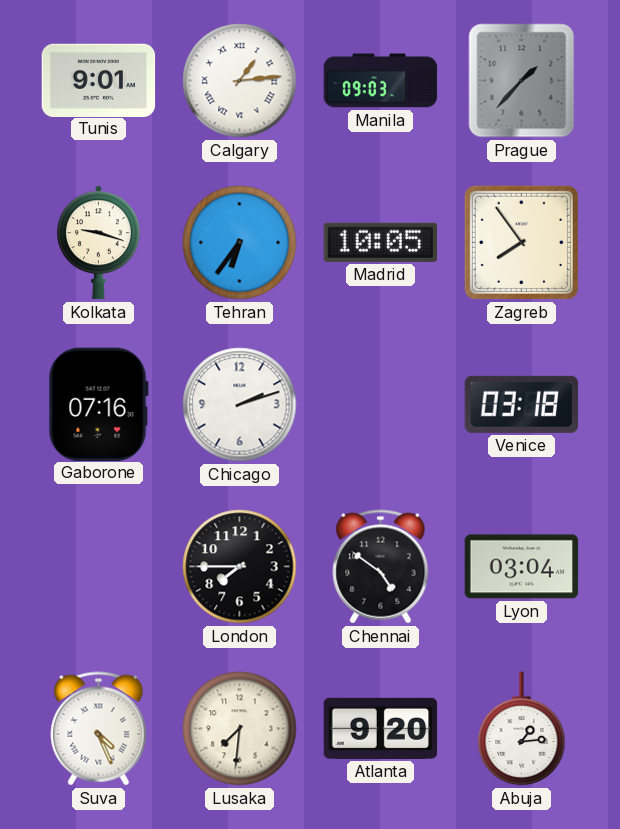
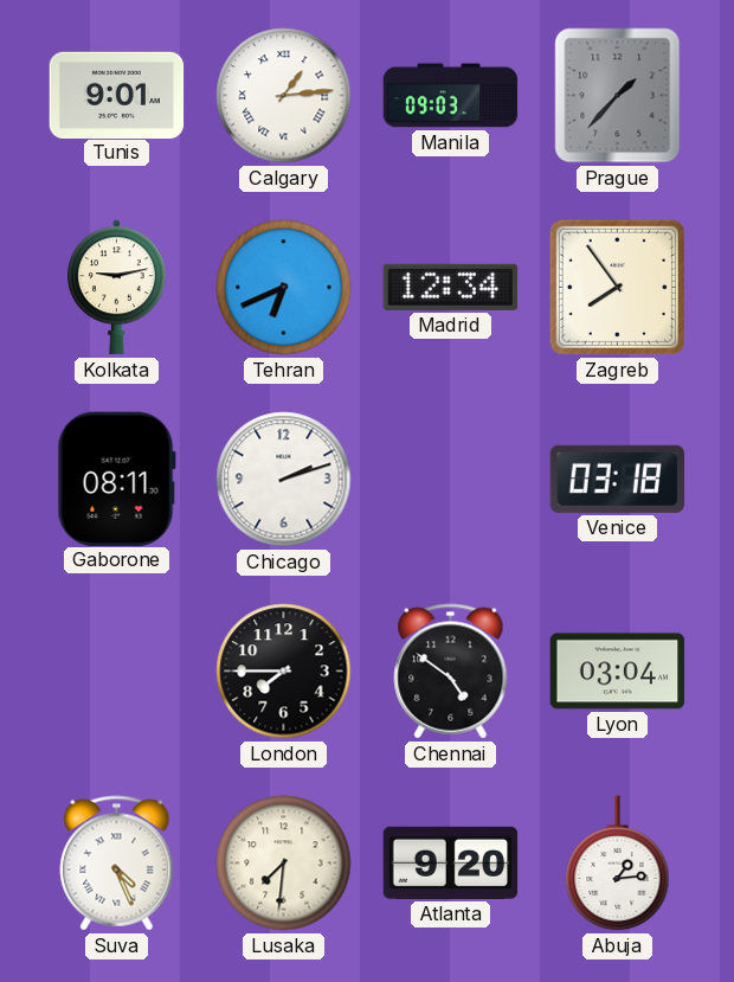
Kolkata: 9:18 -> 9:13 (117, 288)
Tehran: 6:36 -> 6:41 (284, 288)
Madrid: 10:05 -> 12:34 (451, 287)
Gaborone: 07:16 -> 08:11 (116, 479)
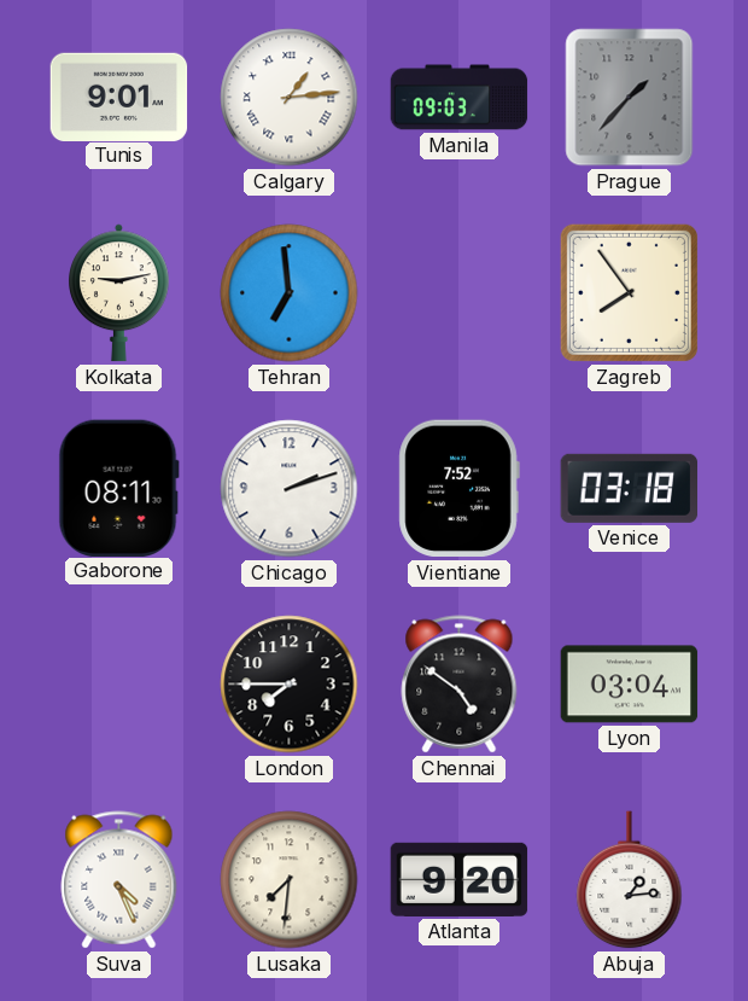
Tehran: 6:41 -> 6:59 (290, 293)
Madrid: 12:34 -> none (451, 287)
Vientiane: none -> 7:52 (458, 489)
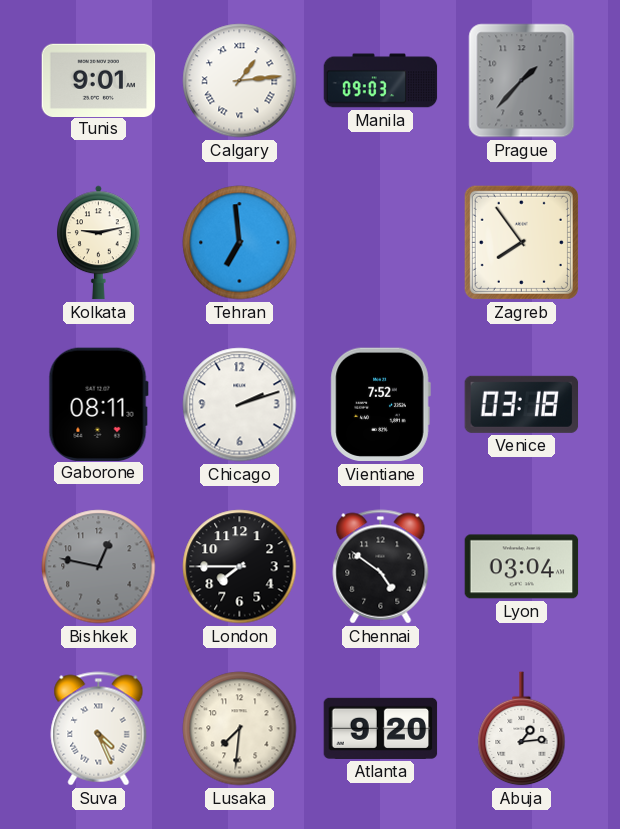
Bishkek: none -> 12:47 (99, 567)
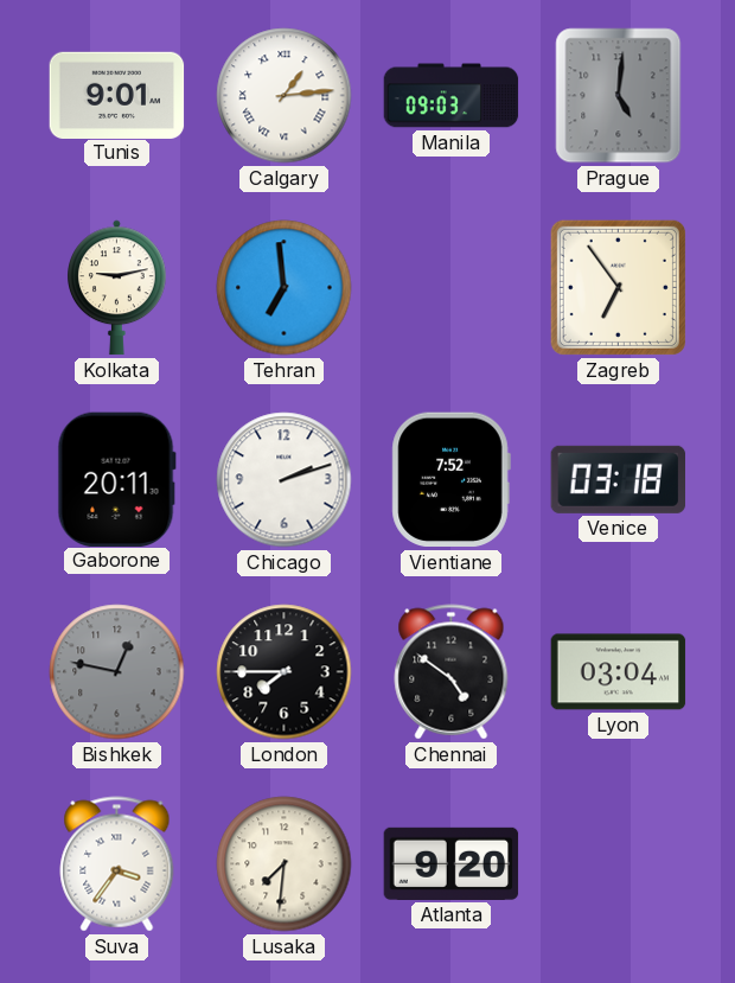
Prague: 1:37 -> 5:01 (619, 96)
Zagreb: 7:54 -> 6:54 (618, 287)
Gaborone: 08:11 -> 20:11 (116, 479)
Suva: 4:26 -> 3:36 (117, 864)
Abuja: 1:14 -> none (522, 729)
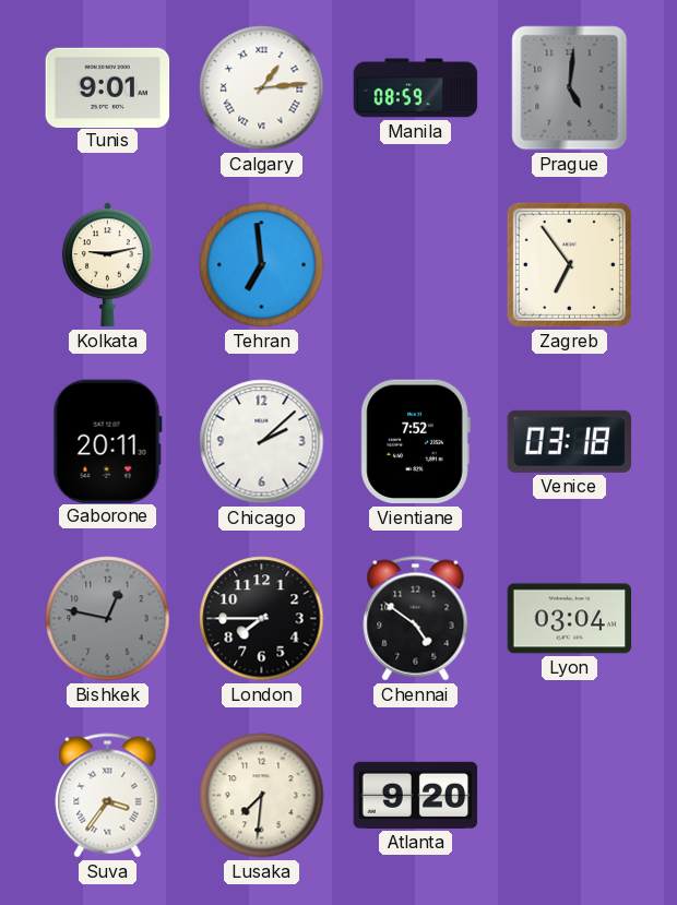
Manila: 09:03 -> 08:59 (416, 88)
Chicago: 2:12 -> 2:08 (262, 442)
